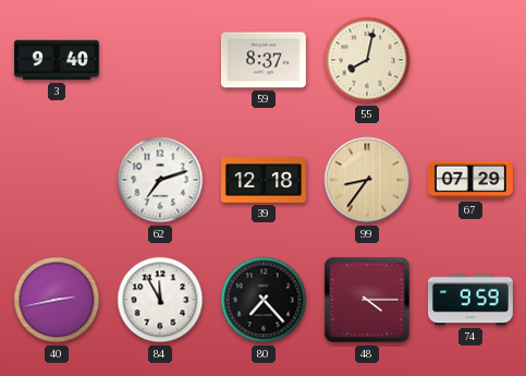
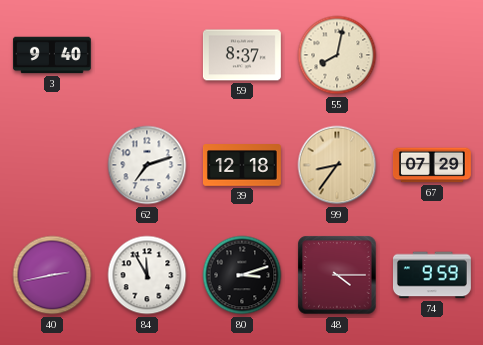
80: 7:23 -> 3:12 (242, 275)
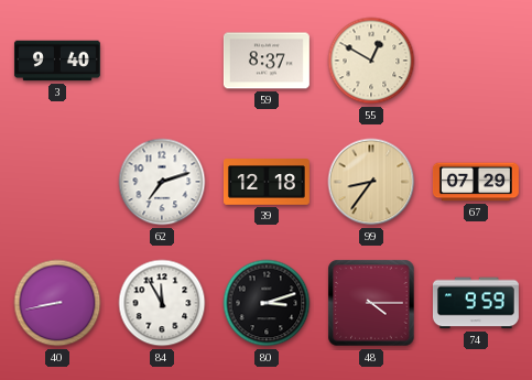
55: 8:02 -> 12:50 (371, 61)
40: 2:43 -> 8:43 (57, 303)
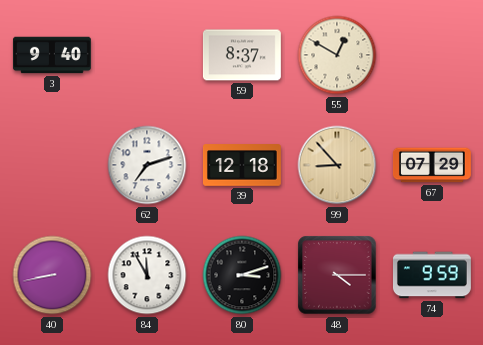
99: 8:36 -> 8:53 (337, 165)
